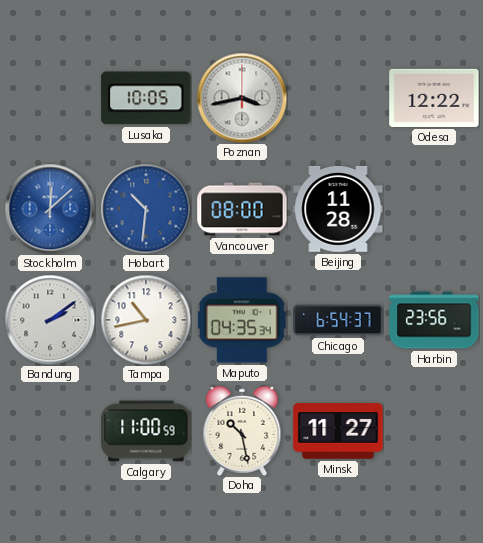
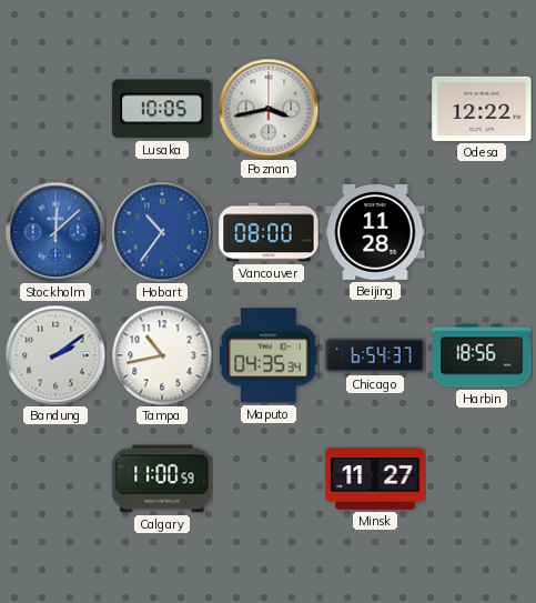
Hobart: 10:31 -> 10:36 (162, 232)
Harbin: 23:56 -> 18:56 (482, 355)
Doha: 10:28 -> none (242, 431)
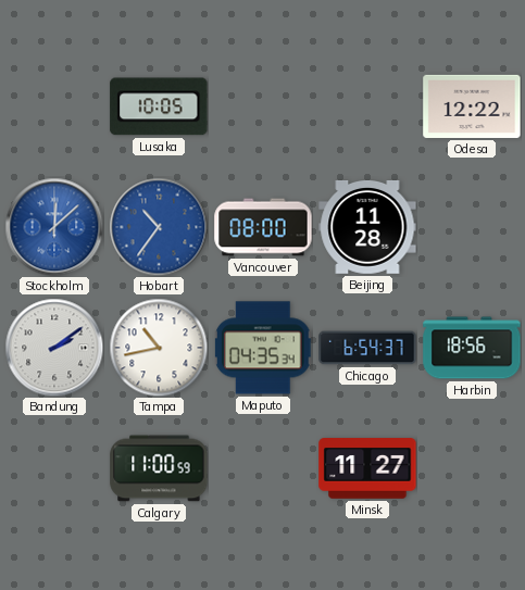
Poznan: 3:43 -> none (269, 109)
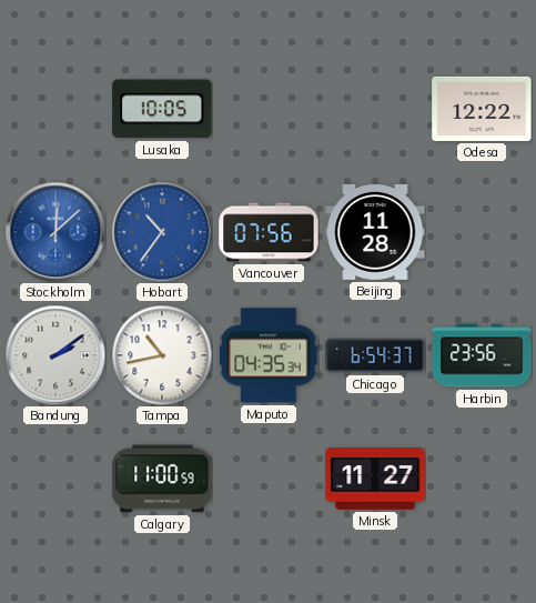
Vancouver: 08:00 -> 07:56 (269, 232)
Harbin: 18:56 -> 23:56 (482, 355)
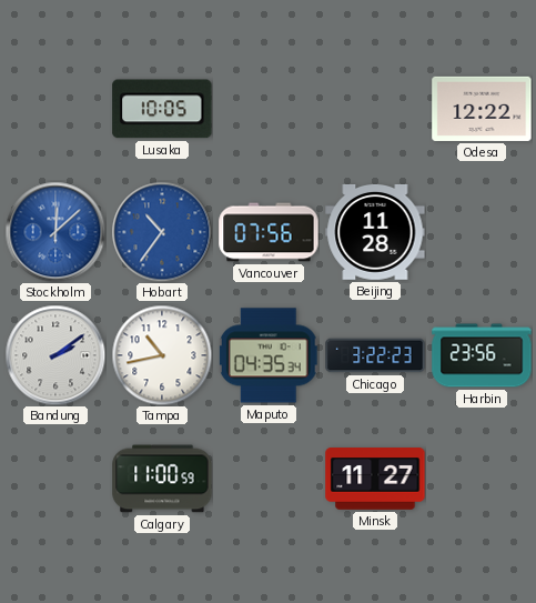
Chicago: 6:54 -> 3:22 (375, 355)
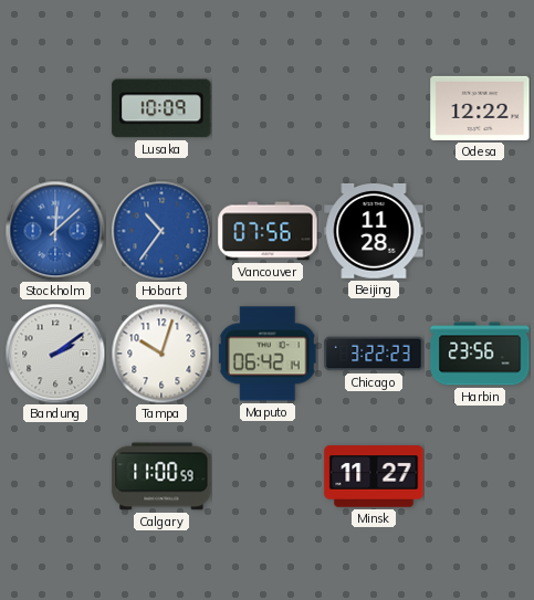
Lusaka: 10:05 -> 10:09 (161, 108)
Tampa: 10:43 -> 10:03 (161, 354)
Maputo: 04:35 -> 06:42 (268, 354)
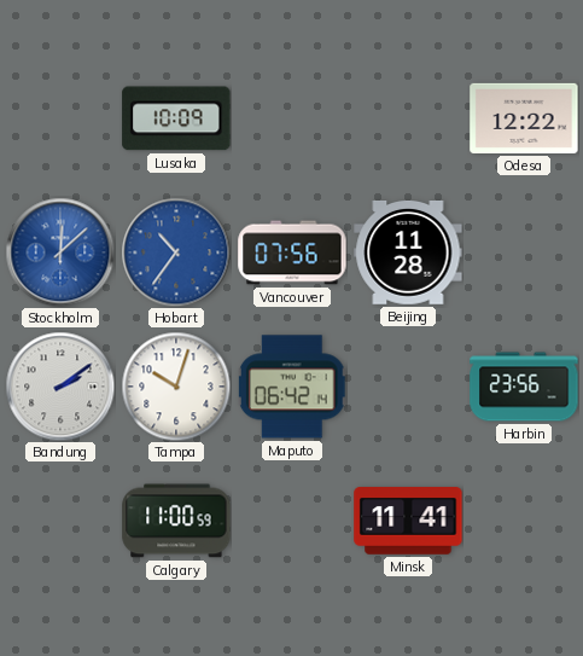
Chicago: 3:22 -> none (374, 354)
Minsk: 11:27 -> 11:41 (408, 521)
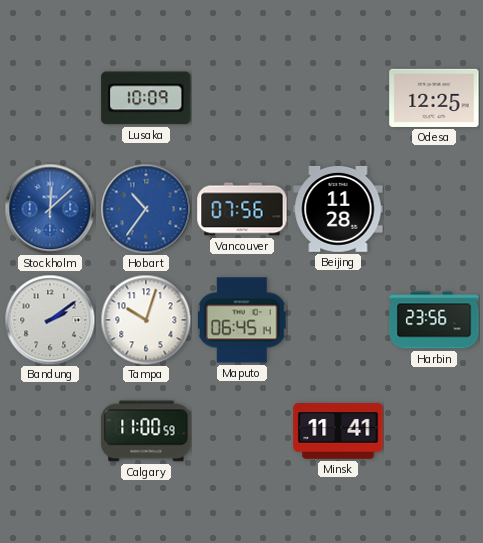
Odesa: 12:22 -> 12:25 (434, 98)
Maputo: 06:42 -> 06:45 (242, 320)
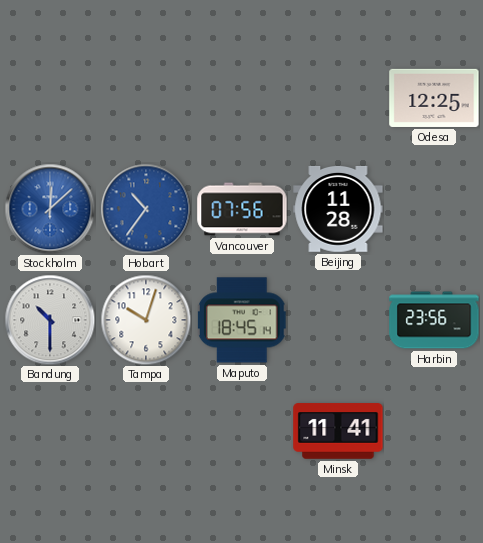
Lusaka: 10:09 -> none (146, 98)
Bandung: 2:09 -> 10:30 (50, 320)
Maputo: 06:45 -> 18:45 (242, 320)
Calgary: 11:00 -> none (146, 431)
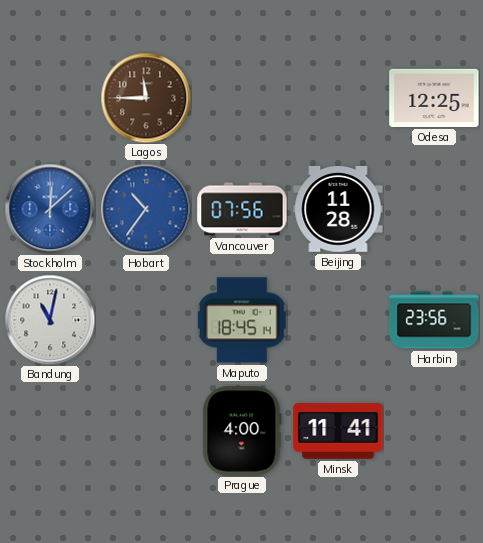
Lagos: none -> 11:45 (146, 98)
Bandung: 10:30 -> 11:02 (50, 320)
Tampa: 10:03 -> none (146, 320)
Prague: none -> 4:00 (242, 431)
